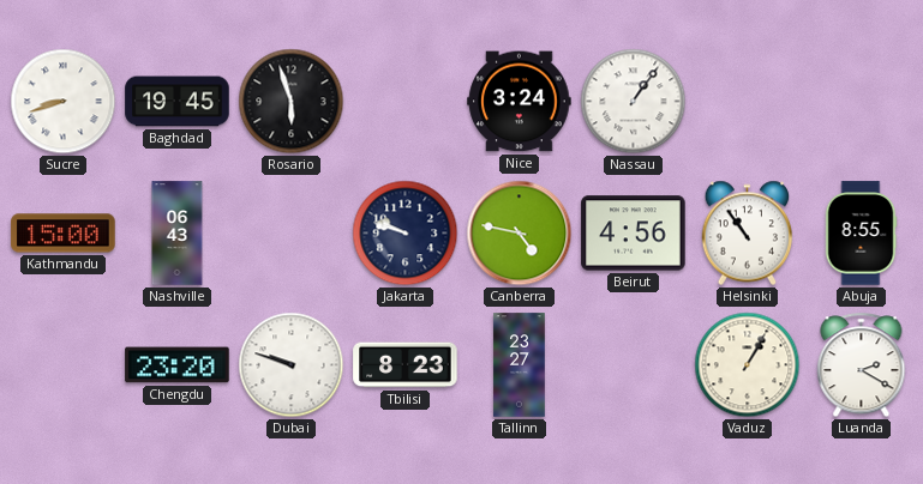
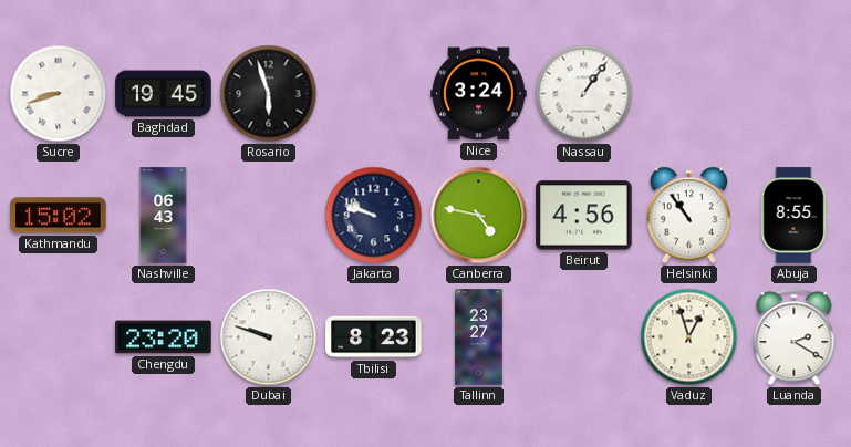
Kathmandu: 15:00 -> 15:02 (59, 216)
Vaduz: 1:05 -> 12:57 (689, 337)
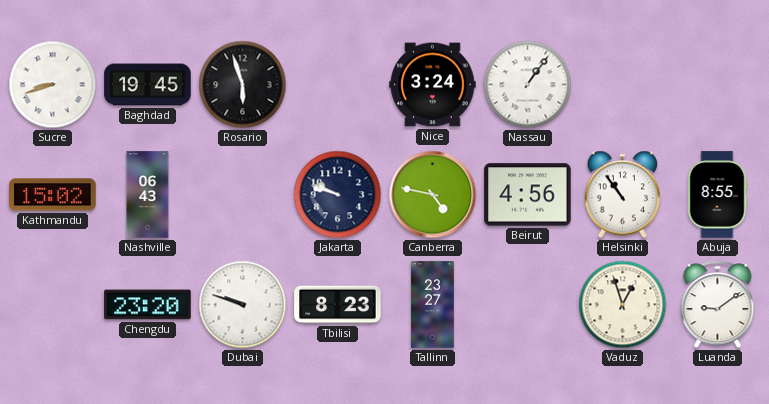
Luanda: 2:20 -> 9:09 (718, 305)
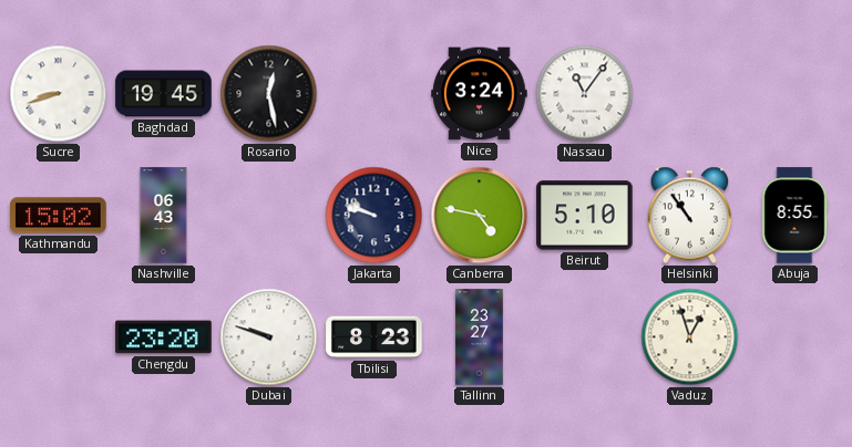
Rosario: 5:57 -> 12:28 (269, 94)
Nassau: 1:06 -> 11:06 (585, 94)
Beirut: 4:56 -> 5:10 (585, 216)
Luanda: 9:09 -> none (718, 305)
